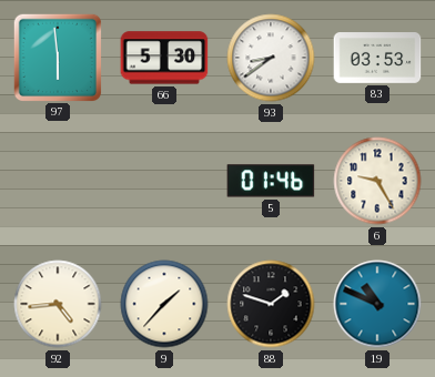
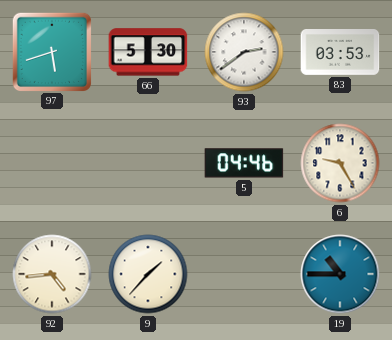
97: 5:59 -> 5:42 (51, 51)
93: 8:39 -> 2:39 (244, 52)
5: 01:46 -> 04:46 (244, 163)
88: 1:48 -> none (271, 304)
19: 10:49 -> 10:45 (340, 274)
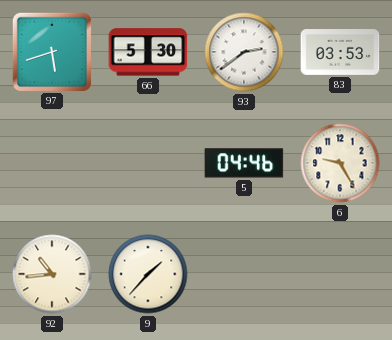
92: 4:44 -> 10:44 (52, 274)
19: 10:45 -> none (340, 274)
